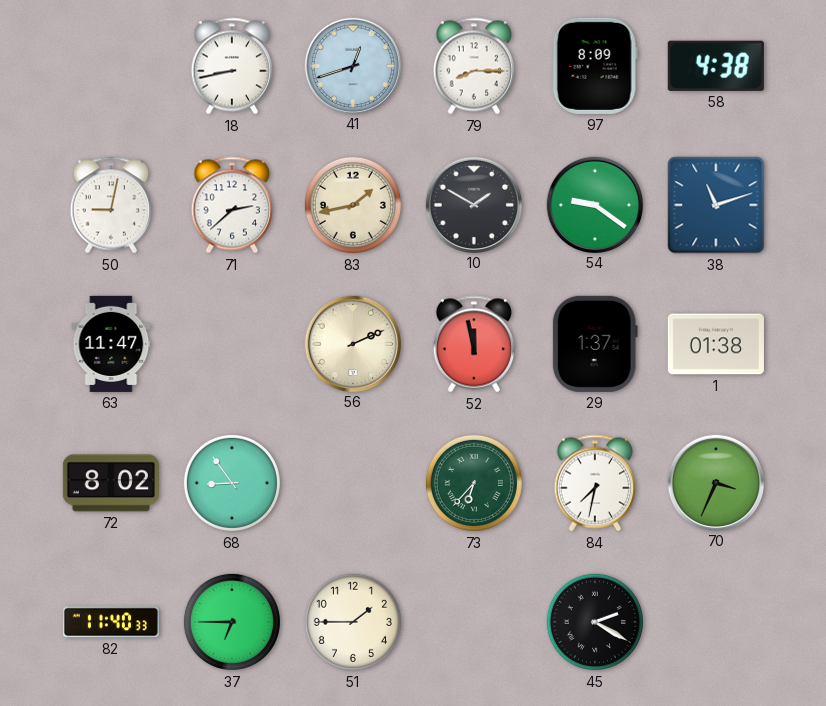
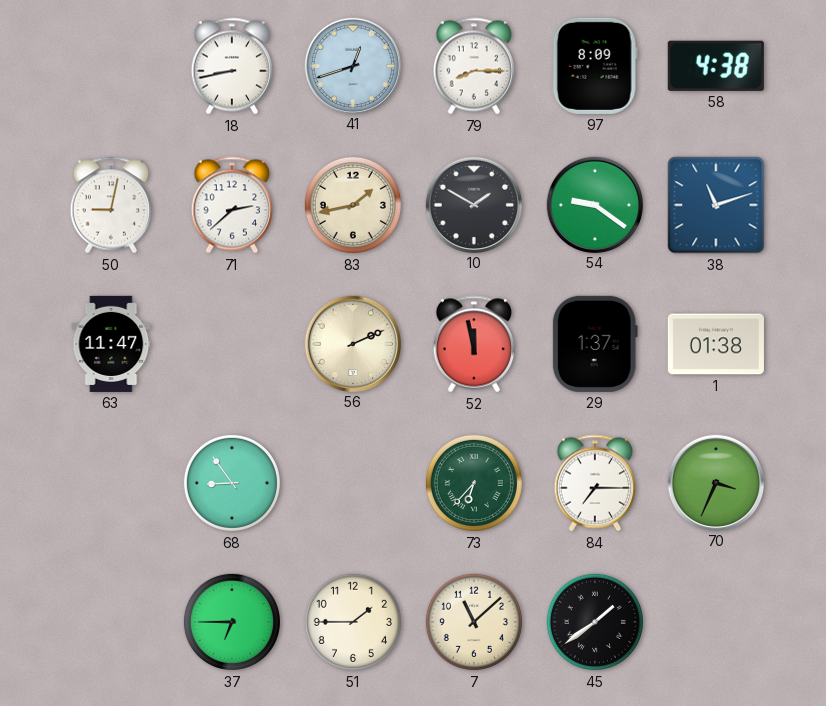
72: 8:02 -> none (111, 483)
84: 7:32 -> 7:15 (594, 483)
82: 11:40 -> none (111, 622)
7: none -> 11:08 (474, 622)
45: 2:20 -> 1:39 (595, 622)
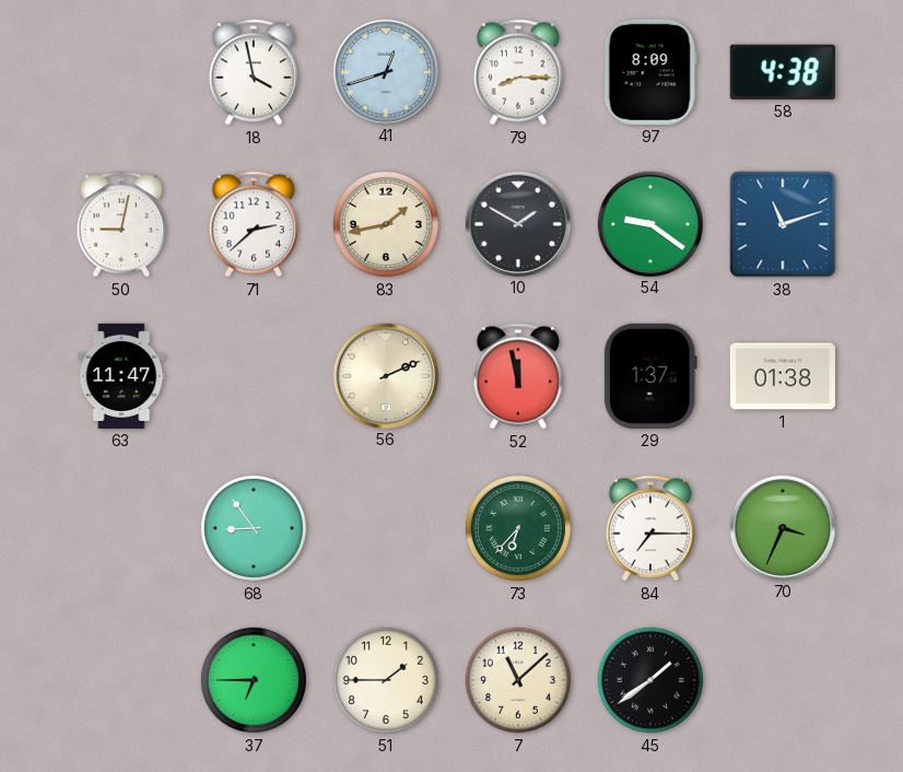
18: 8:43 -> 3:58 (253, 72)
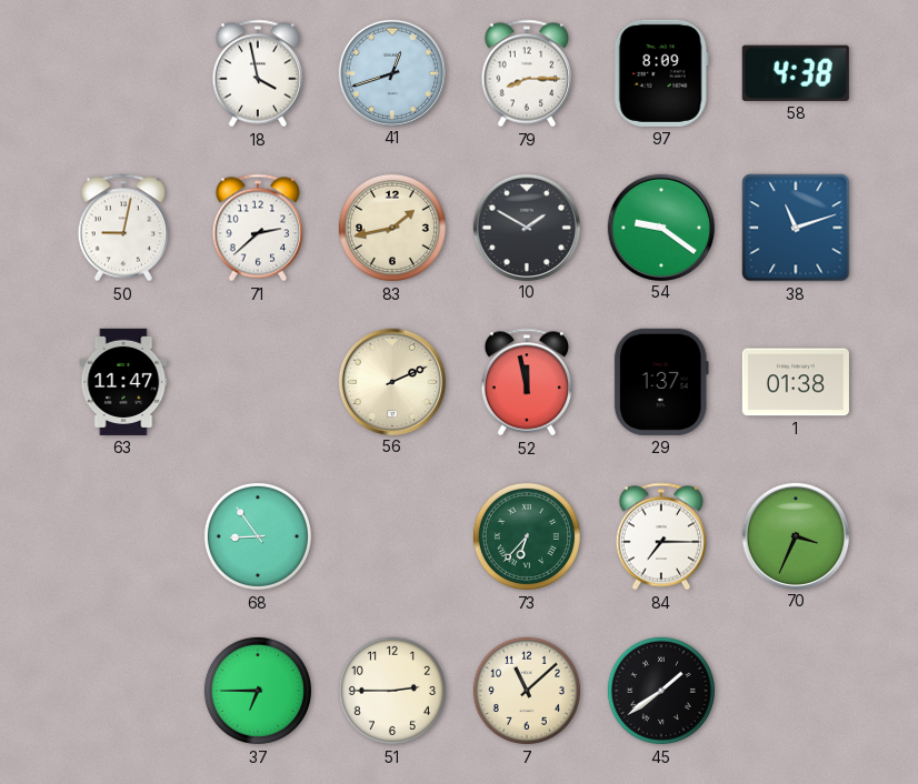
51: 1:45 -> 2:45 (392, 691)
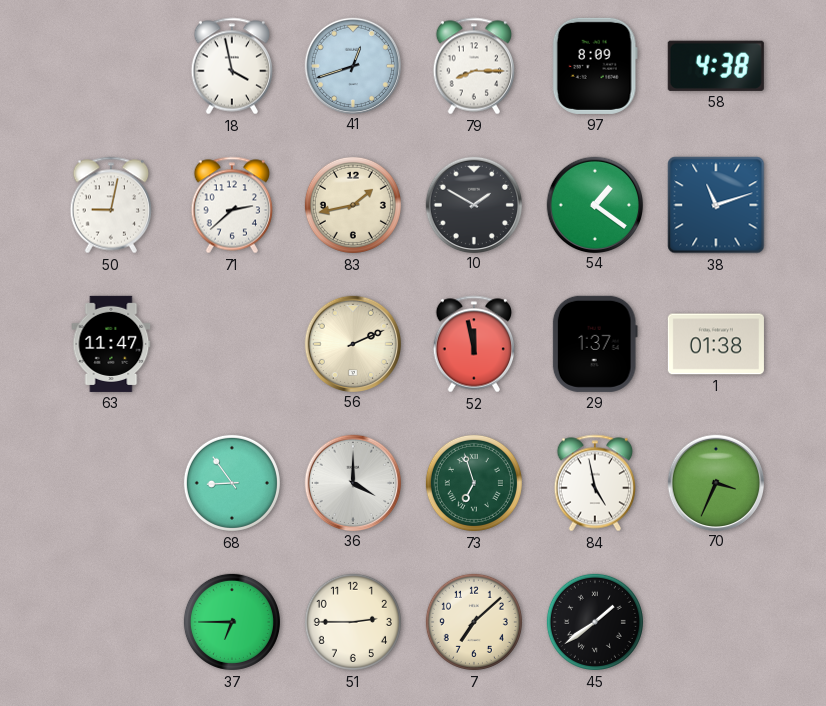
54: 9:21 -> 1:21 (594, 204)
36: none -> 4:00 (352, 482)
73: 6:37 -> 6:57 (474, 483)
84: 7:15 -> 4:58 (594, 483)
7: 11:08 -> 7:08 (474, 622)
